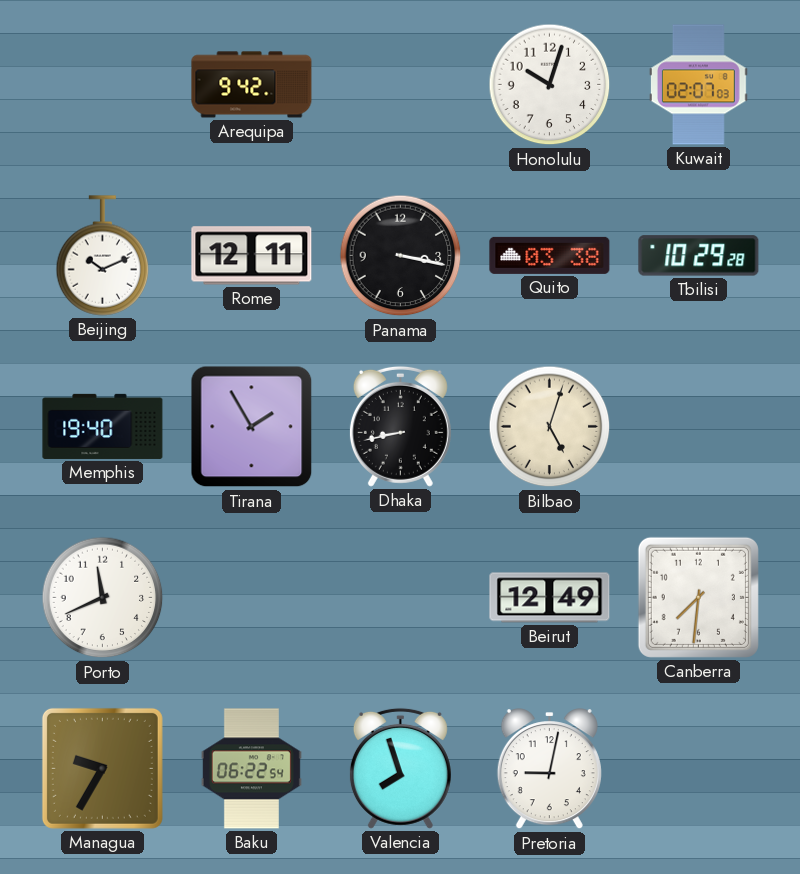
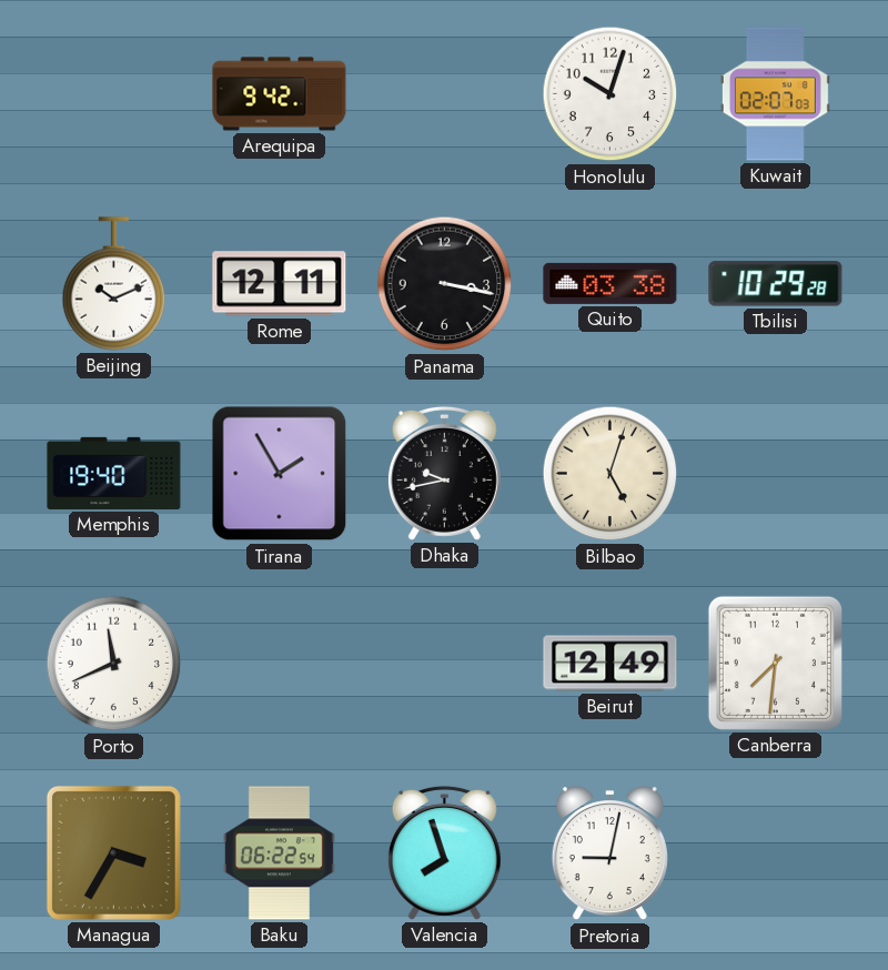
Dhaka: 8:43 -> 9:43 (444, 473)
Managua: 9:35 -> 3:35 (113, 852)
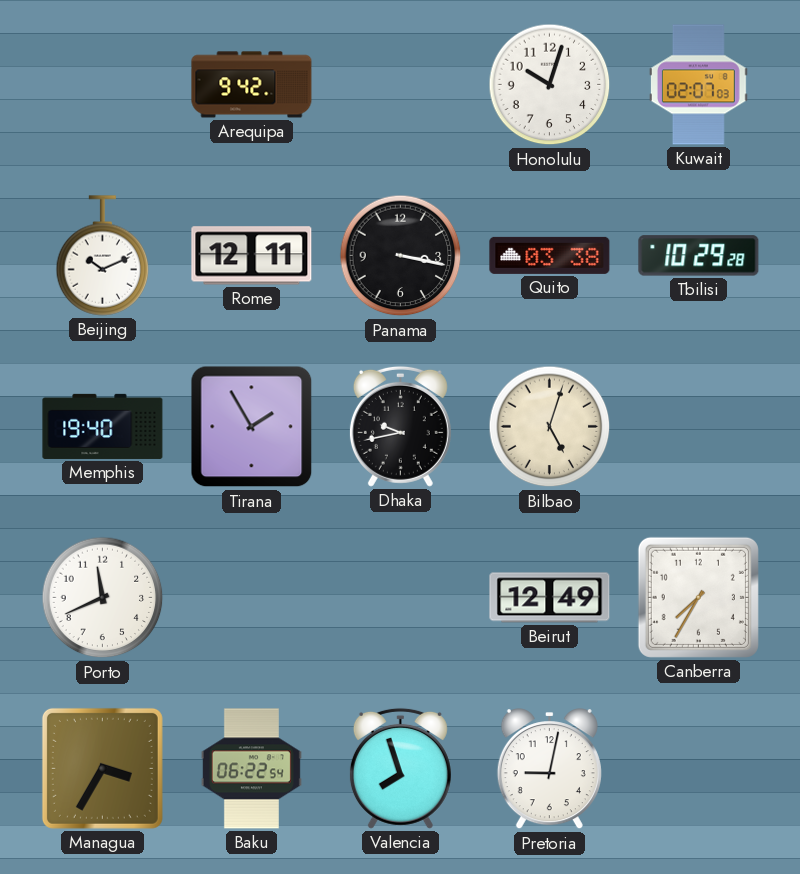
Canberra: 7:31 -> 7:35 (698, 597)
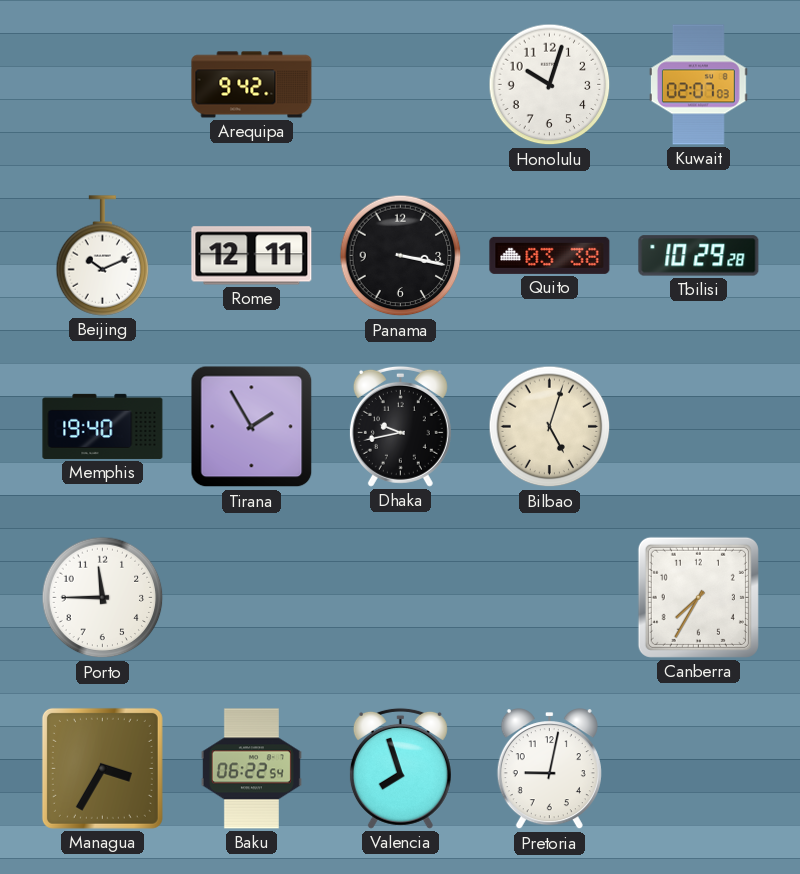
Porto: 11:41 -> 11:45 (103, 598)
Beirut: 12:49 -> none (550, 598)
